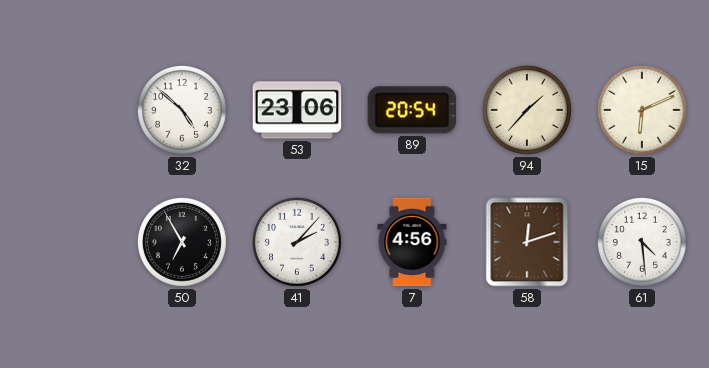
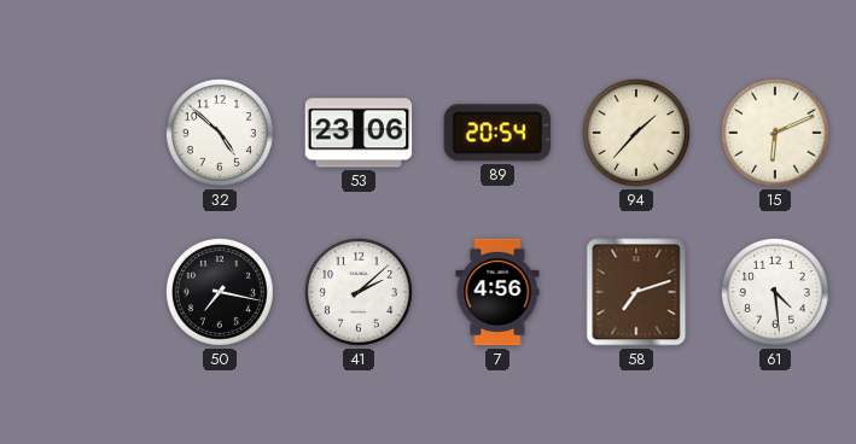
50: 6:55 -> 7:17 (220, 292)
41: 2:07 -> 2:08 (359, 292)
58: 12:12 -> 7:12 (636, 292)
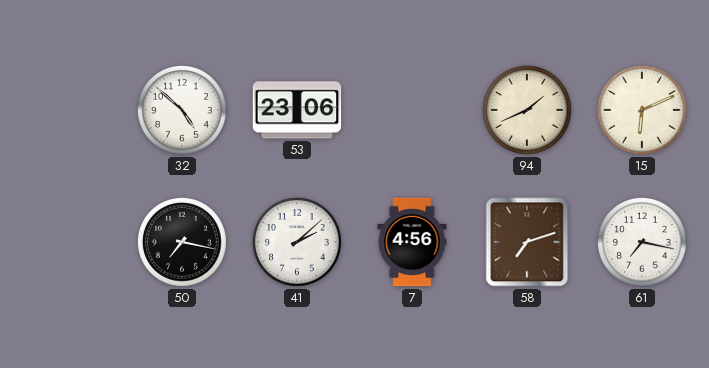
89: 20:54 -> none (496, 133)
94: 1:37 -> 1:41 (527, 110)
61: 4:29 -> 7:17 (642, 242)
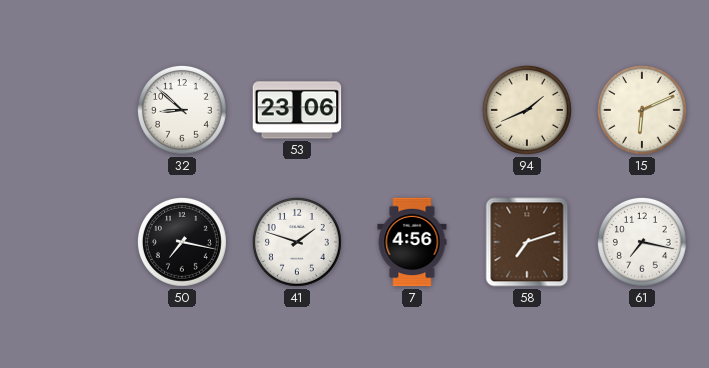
32: 4:52 -> 8:52 (182, 110)
41: 2:08 -> 1:48 (297, 242)
